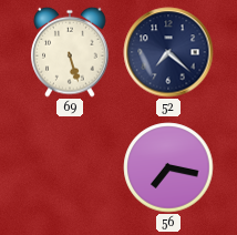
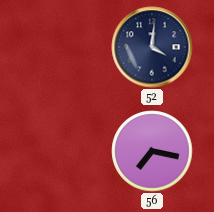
69: 5:27 -> none (70, 52)
52: 7:22 -> 4:01 (152, 47)
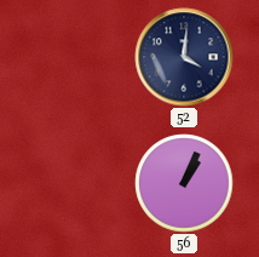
56: 7:17 -> 1:04 (184, 183)
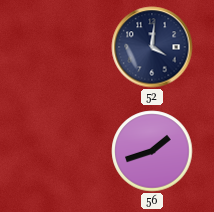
56: 1:04 -> 1:42 (152, 151)
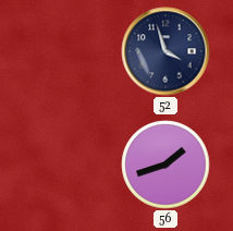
52: 4:01 -> 3:57 (165, 51)
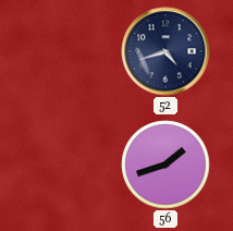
52: 3:57 -> 4:42 (165, 51)
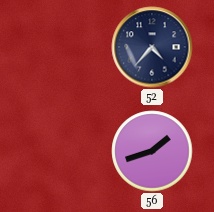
52: 4:42 -> 4:37 (152, 47)
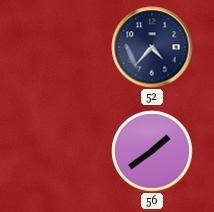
56: 1:42 -> 1:39 (152, 151)
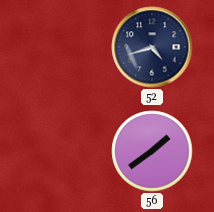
52: 4:37 -> 4:42 (152, 47)
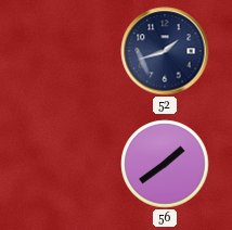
52: 4:42 -> 1:42 (165, 51)
